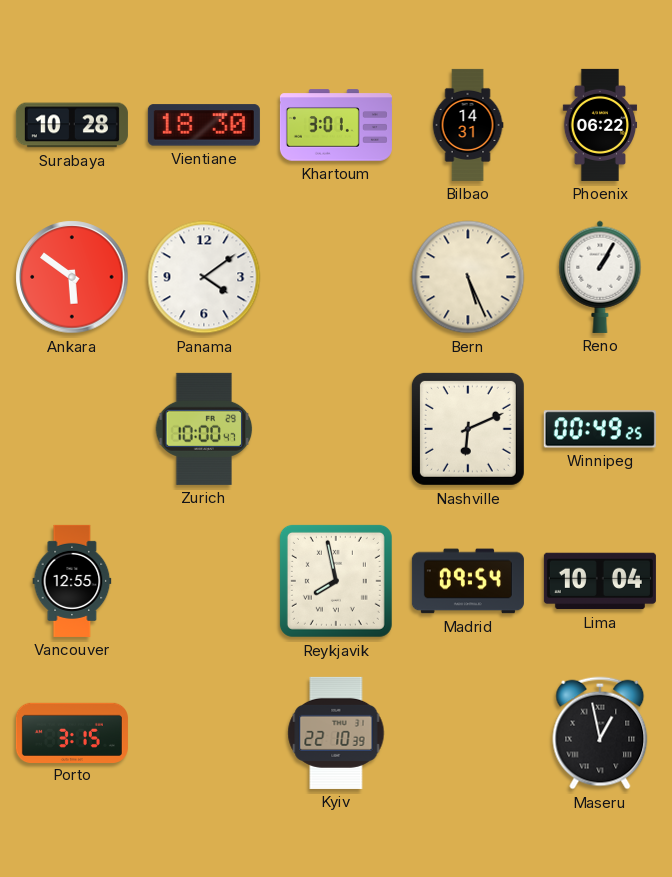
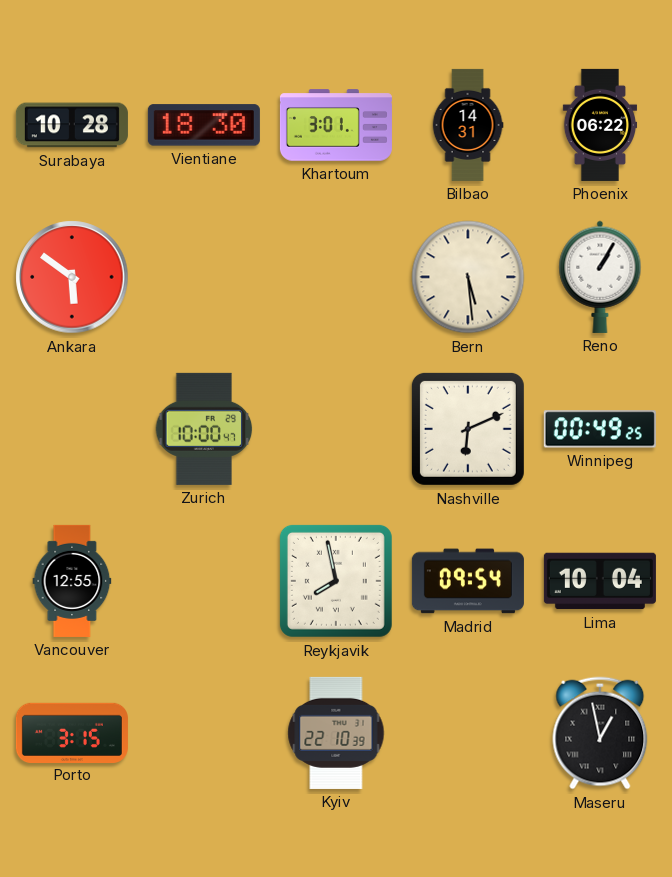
Panama: 4:09 -> none (204, 277)
Bern: 5:26 -> 5:29 (468, 277)
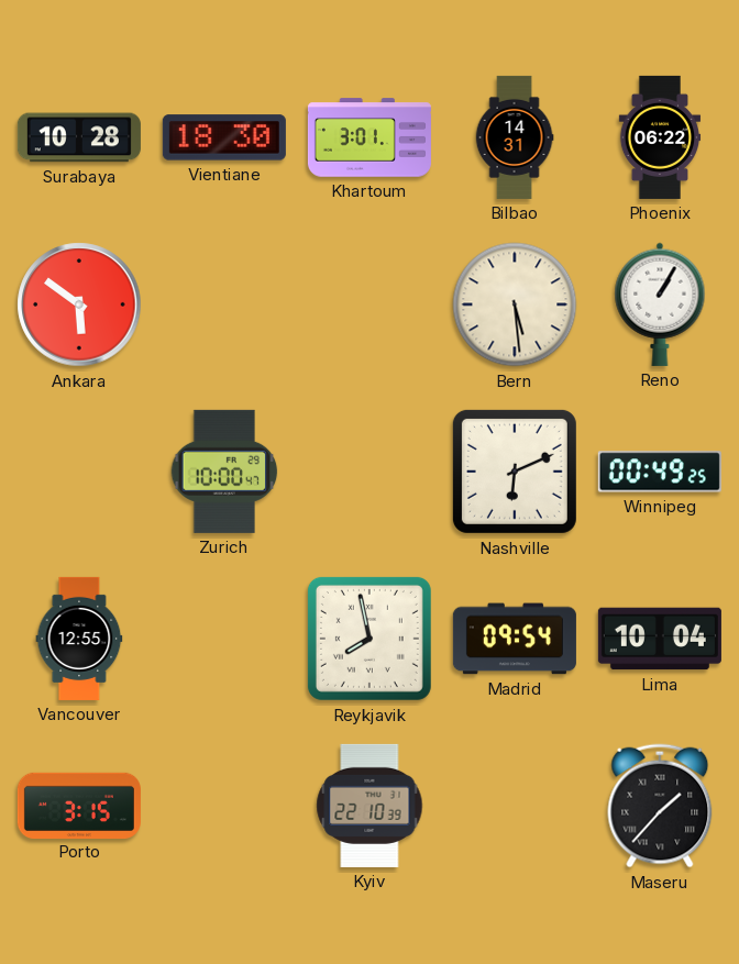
Maseru: 12:58 -> 1:37 (660, 806)
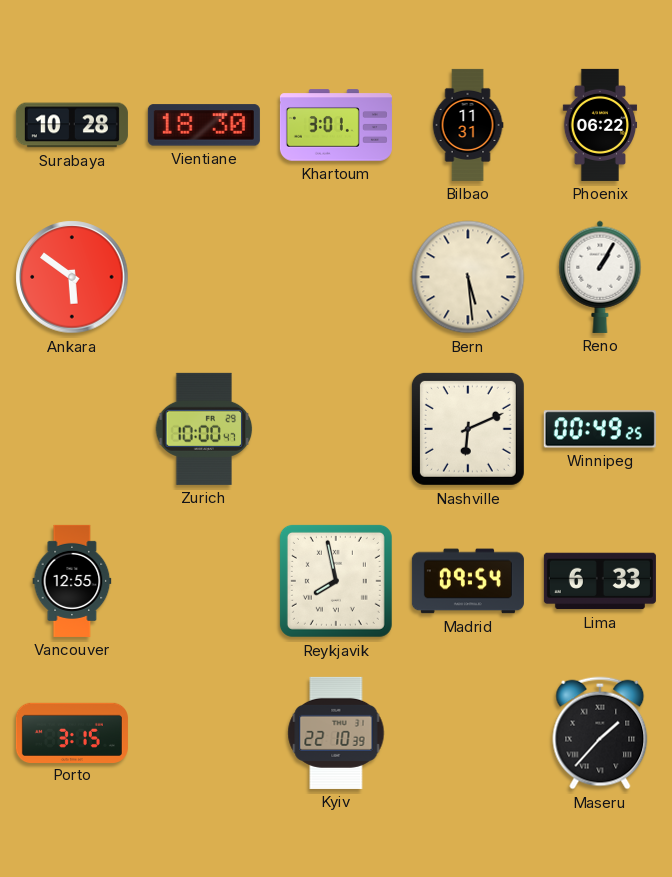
Bilbao: 14:31 -> 11:31 (468, 125)
Lima: 10:04 -> 6:33 (600, 581)
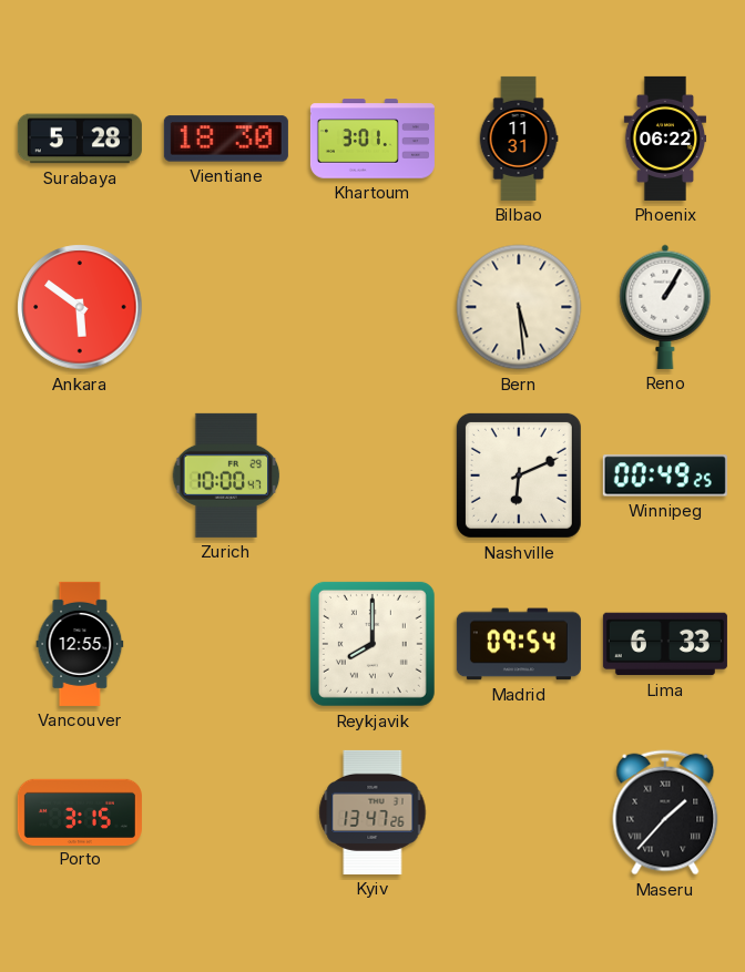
Surabaya: 10:28 -> 5:28 (80, 139)
Reykjavik: 7:58 -> 8:00 (372, 644)
Kyiv: 22:10 -> 13:47 (372, 812)
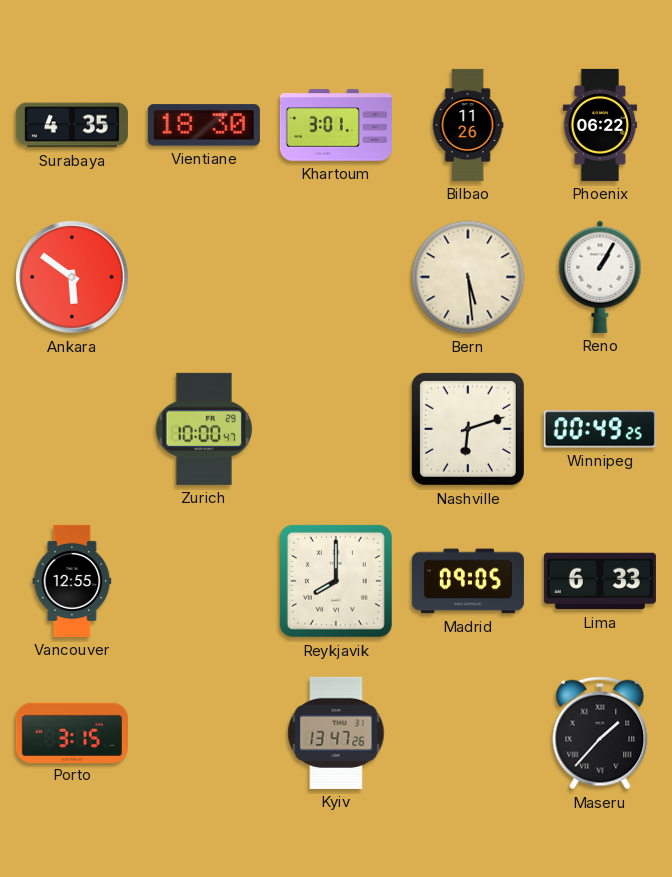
Surabaya: 5:28 -> 4:35 (72, 125)
Bilbao: 11:31 -> 11:26 (468, 125)
Nashville: 6:11 -> 6:12 (468, 429)
Madrid: 09:54 -> 09:05 (468, 581)
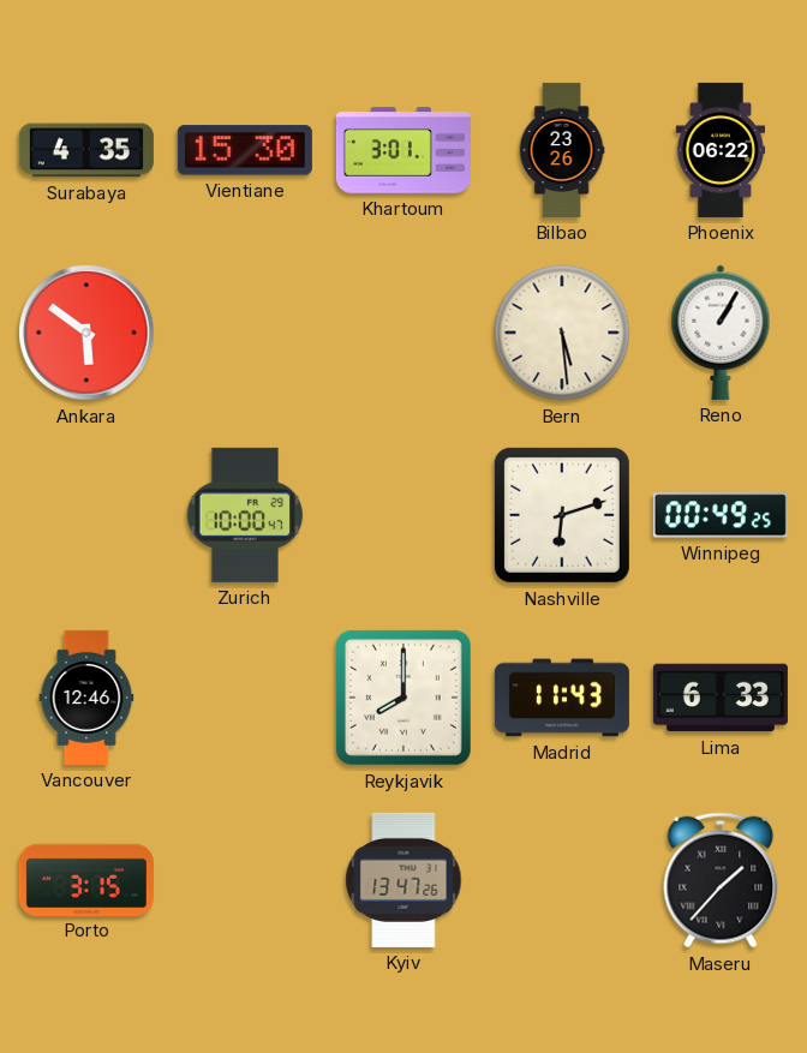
Vientiane: 18:30 -> 15:30 (245, 150)
Bilbao: 11:26 -> 23:26 (562, 150)
Vancouver: 12:55 -> 12:46 (86, 698)
Madrid: 09:05 -> 11:43 (562, 698)
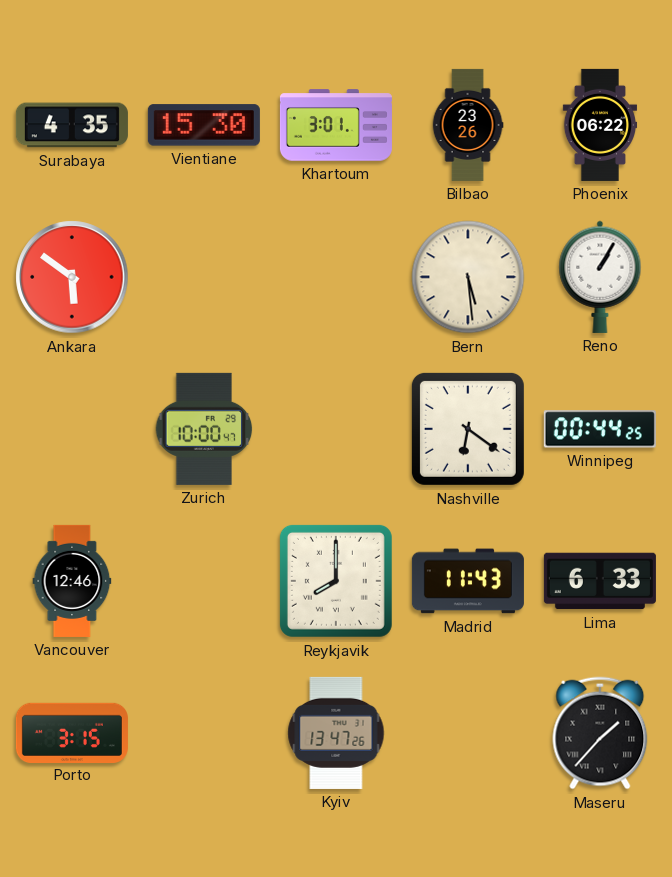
Nashville: 6:12 -> 6:21 (468, 429)
Winnipeg: 00:49 -> 00:44 (600, 429)
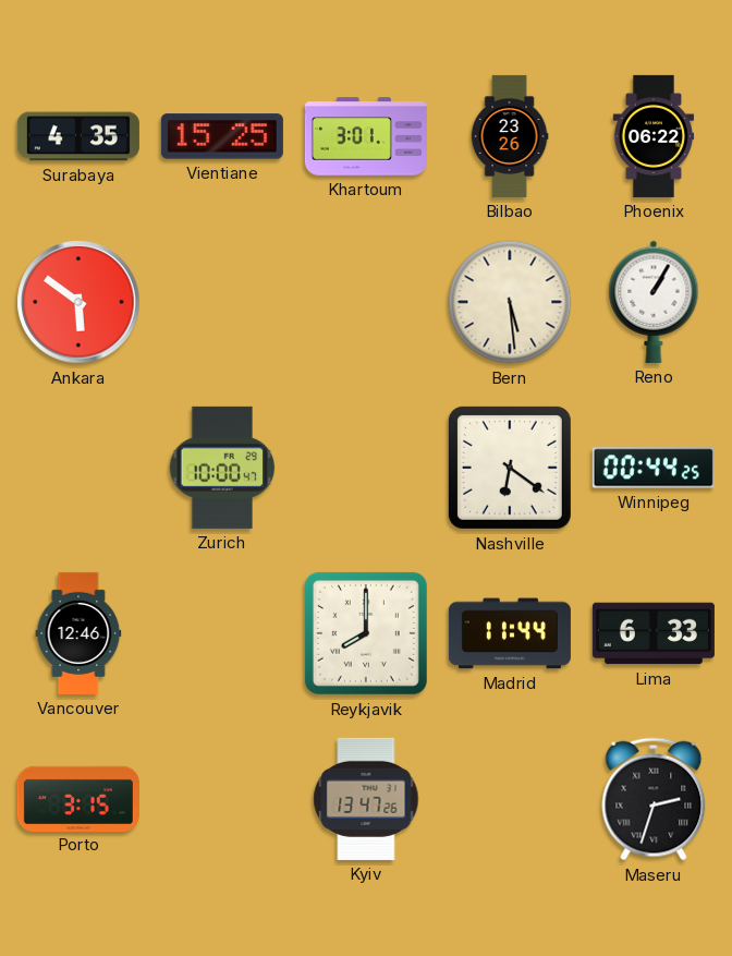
Vientiane: 15:30 -> 15:25 (222, 136)
Madrid: 11:43 -> 11:44 (510, 633)
Maseru: 1:37 -> 2:33 (654, 799)
